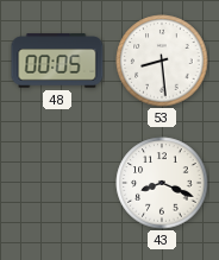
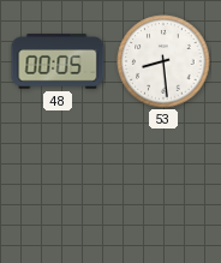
43: 8:19 -> none (162, 183)
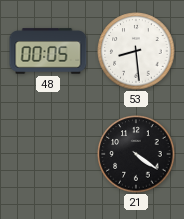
21: none -> 4:21 (136, 154)
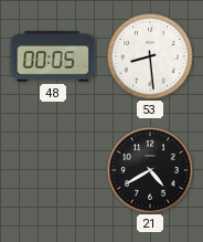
21: 4:21 -> 4:40 (150, 170)
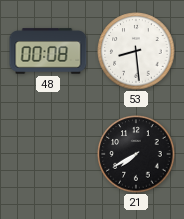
48: 00:05 -> 00:08 (48, 51)
21: 4:40 -> 7:40 (136, 154)
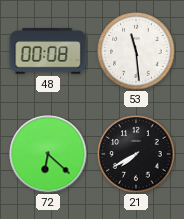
53: 8:29 -> 11:29 (136, 51)
72: none -> 6:22 (48, 154)
